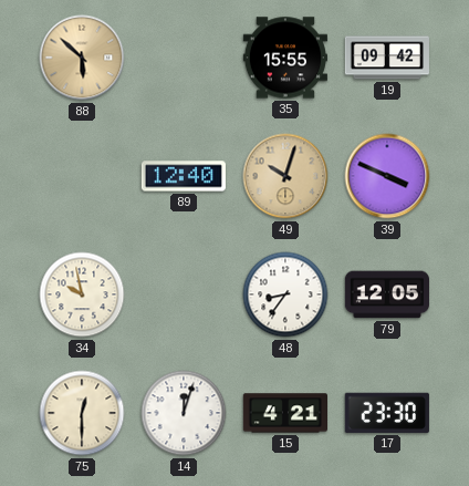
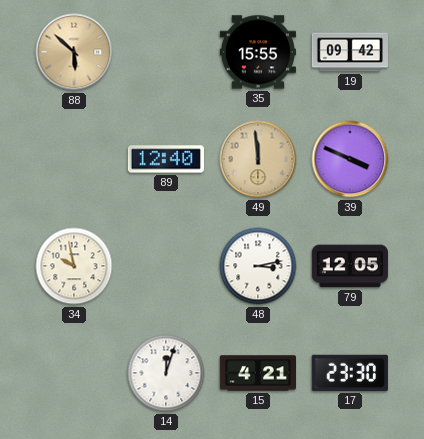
49: 10:03 -> 11:59 (258, 159)
48: 8:36 -> 3:13 (258, 266)
75: 12:30 -> none (82, 413)
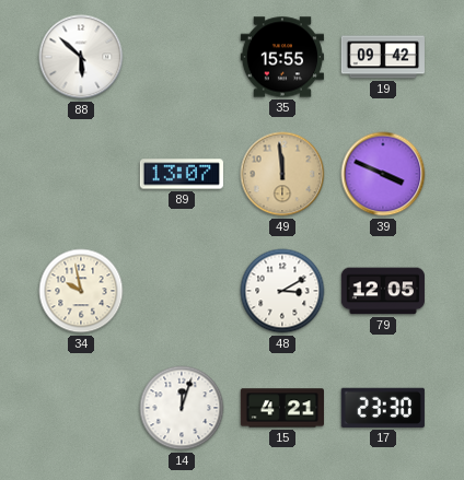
88 dial: champagne -> white (81, 57)
89: 12:40 -> 13:07 (181, 174)
48: 3:13 -> 3:10 (282, 291)
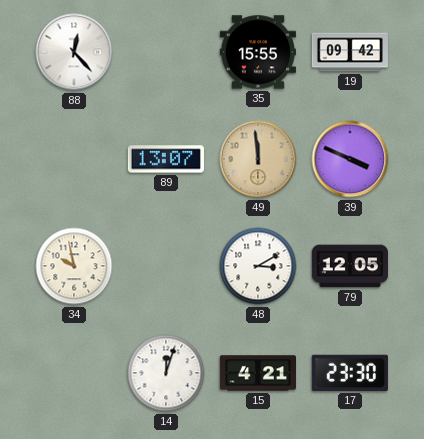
88: 5:52 -> 12:23 (74, 52)
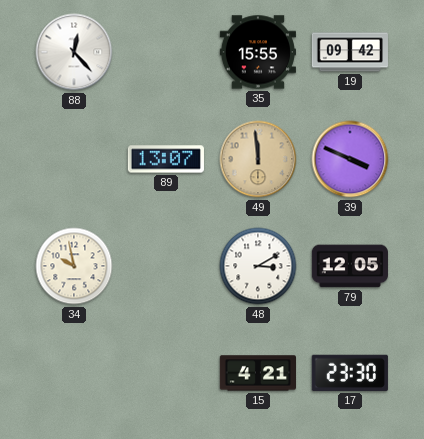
14: 12:03 -> none (166, 373)
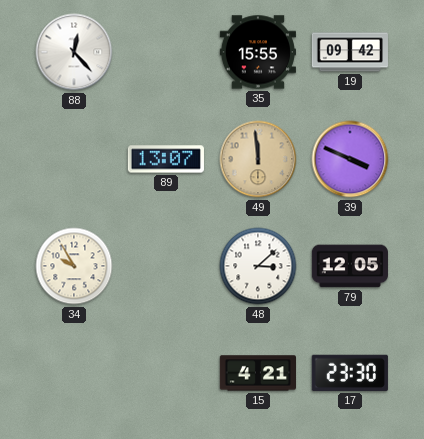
34: 9:58 -> 9:55 (74, 266)
48: 3:10 -> 3:08 (258, 266)
